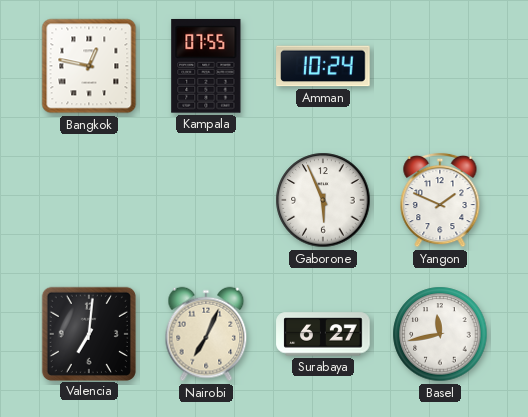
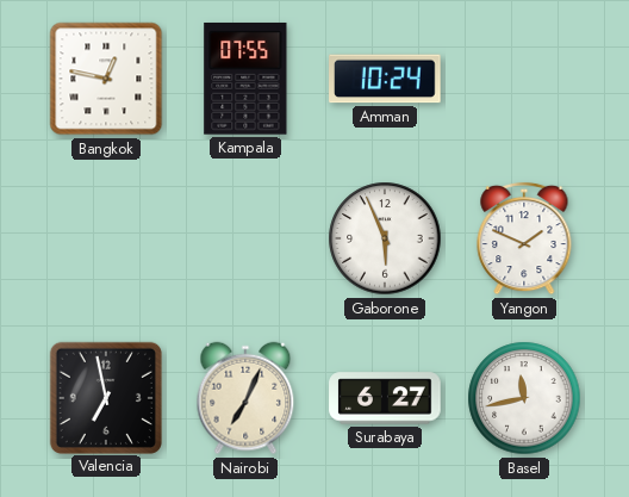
Valencia: 7:01 -> 6:58 (105, 397)
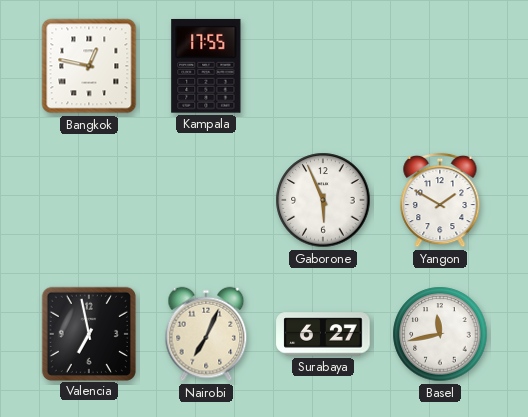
Kampala: 07:55 -> 17:55 (206, 66)
Amman: 10:24 -> none (385, 79)
Yangon: 1:49 -> 1:50 (440, 200)
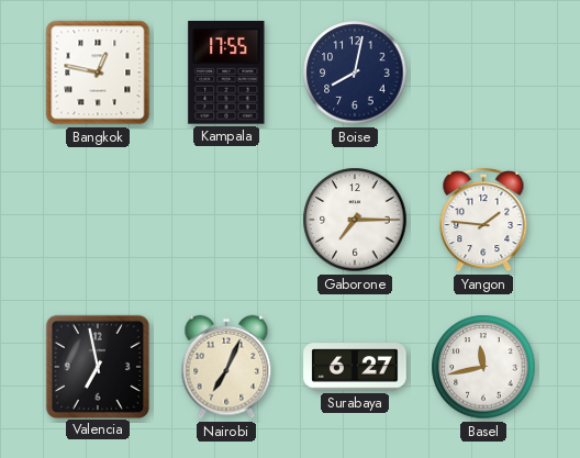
Boise: none -> 8:02 (355, 72)
Gaborone: 5:56 -> 7:15 (355, 220)
Yangon: 1:50 -> 1:46 (483, 220)
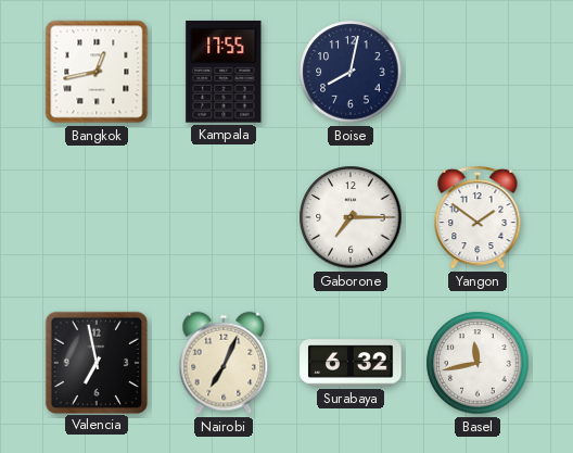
Bangkok: 12:47 -> 12:43 (97, 72)
Yangon: 1:46 -> 1:51 (477, 217)
Surabaya: 6:27 -> 6:32 (351, 363)
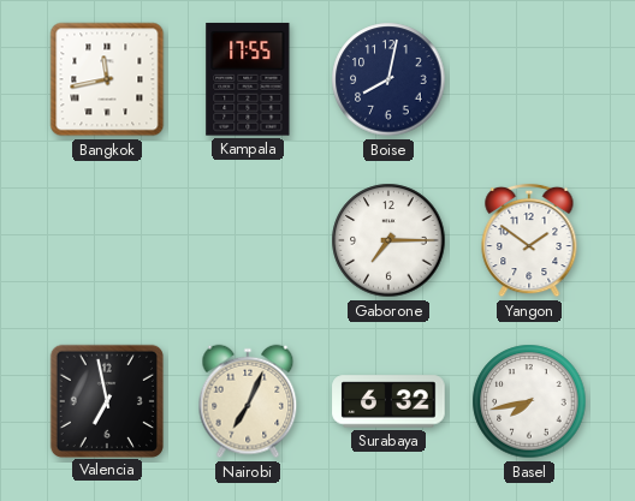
Bangkok: 12:43 -> 11:43 (107, 79)
Basel: 11:43 -> 7:43 (529, 401)
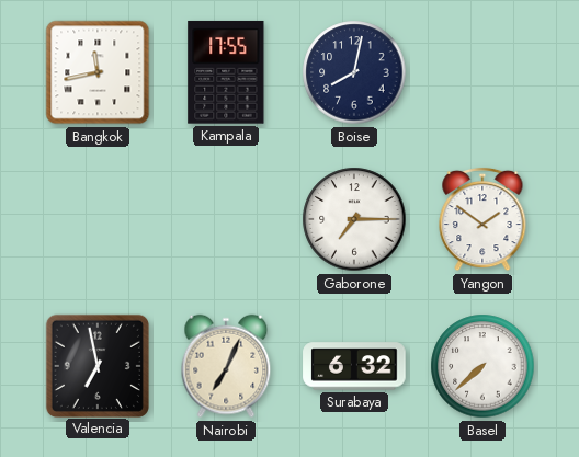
Basel: 7:43 -> 7:38 (483, 366)
